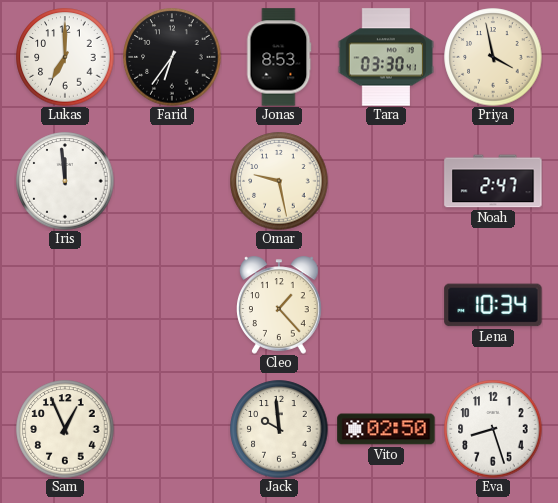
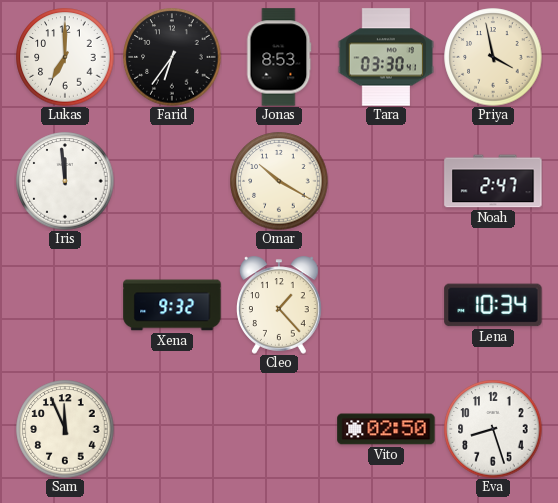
Omar: 9:28 -> 10:20 (279, 181)
Xena: none -> 9:32 (172, 305)
Sam: 12:56 -> 11:56 (65, 429)
Jack: 9:59 -> none (279, 429)
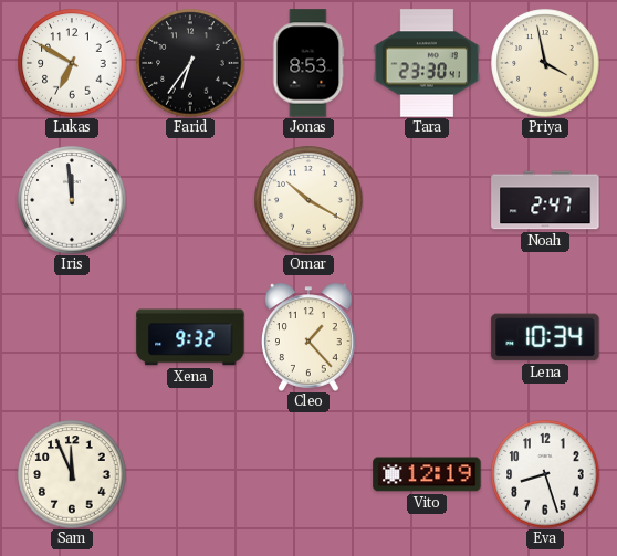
Lukas: 7:00 -> 6:50 (72, 63)
Tara: 03:30 -> 23:30 (427, 63)
Vito: 02:50 -> 12:19 (427, 474)
